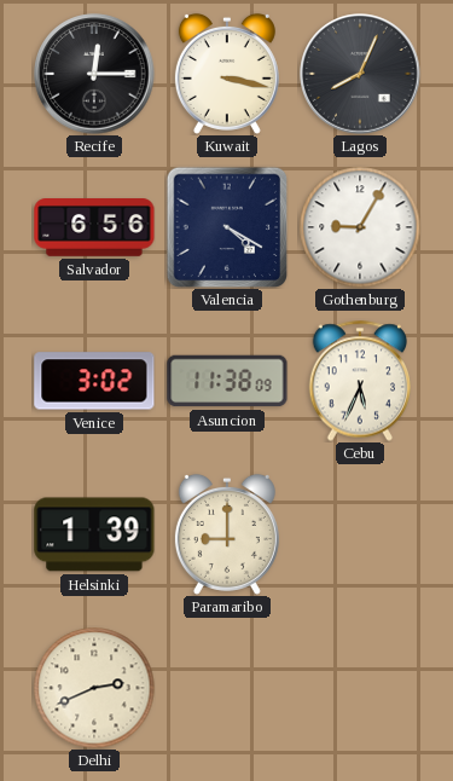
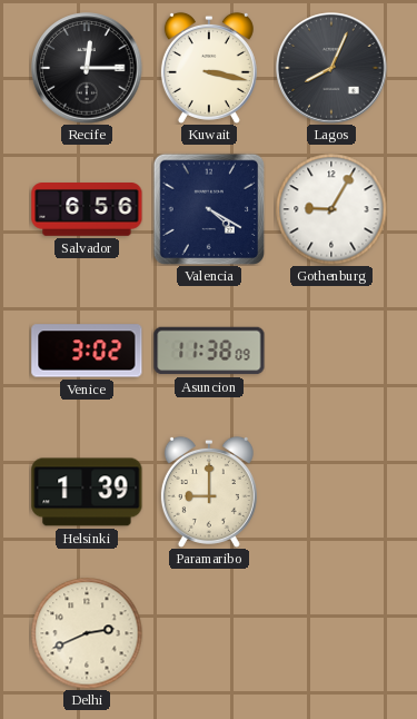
Cebu: 5:34 -> none (360, 381)
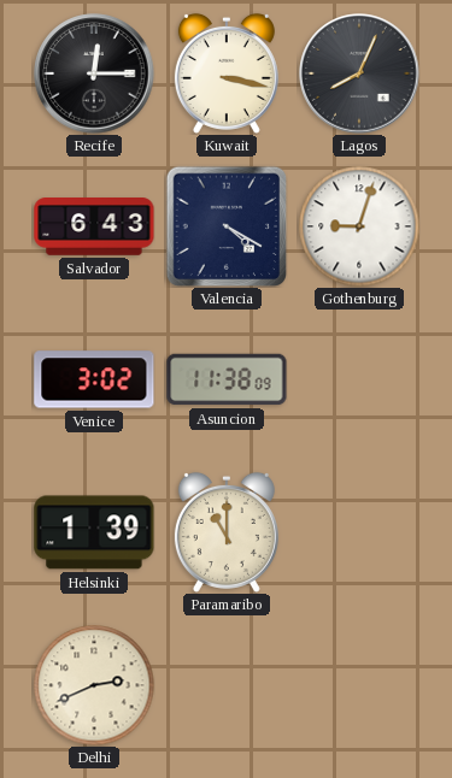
Salvador: 6:56 -> 6:43 (94, 226)
Gothenburg: 9:05 -> 9:03 (359, 226)
Paramaribo: 9:00 -> 11:00 (227, 532)
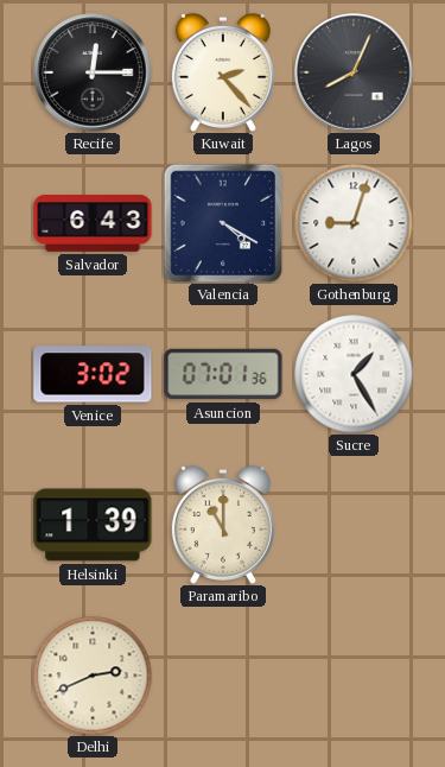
Kuwait: 3:17 -> 2:23 (223, 72)
Asuncion: 11:38 -> 07:01 (223, 374)
Sucre: none -> 1:25 (354, 374)
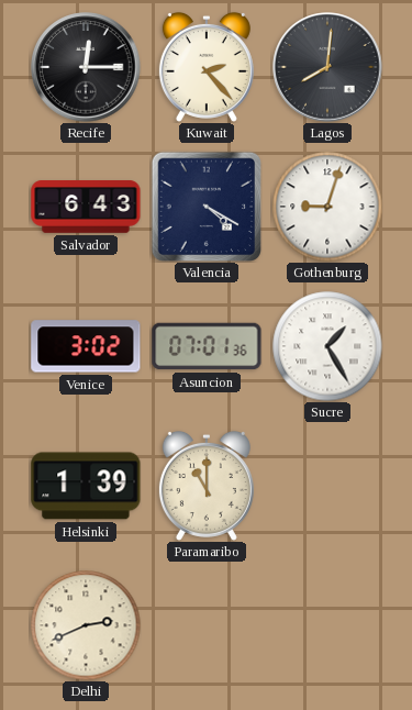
Lagos: 8:04 -> 8:01 (327, 67)
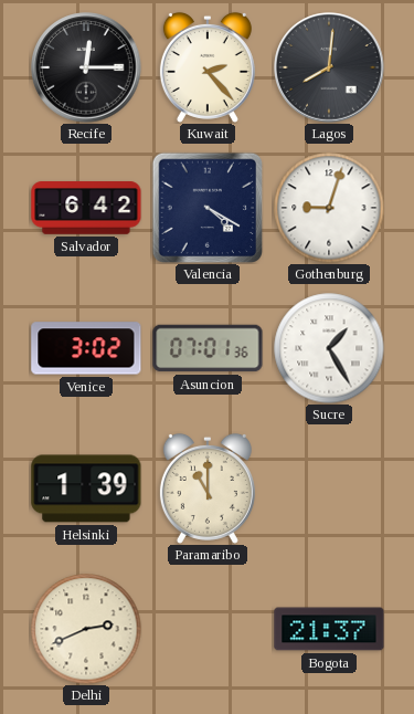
Salvador: 6:43 -> 6:42 (86, 208)
Bogota: none -> 21:37 (329, 629)
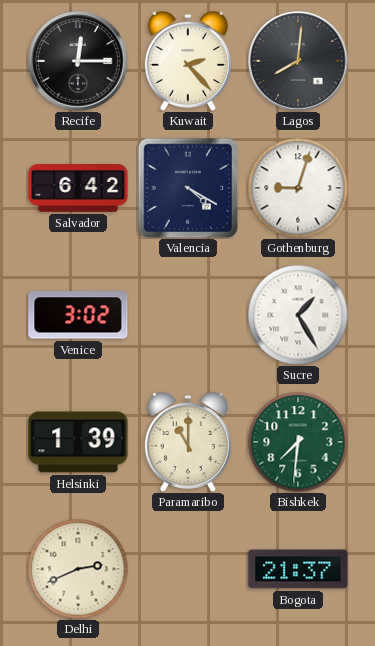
Asuncion: 07:01 -> none (208, 348)
Bishkek: none -> 7:31 (298, 442)
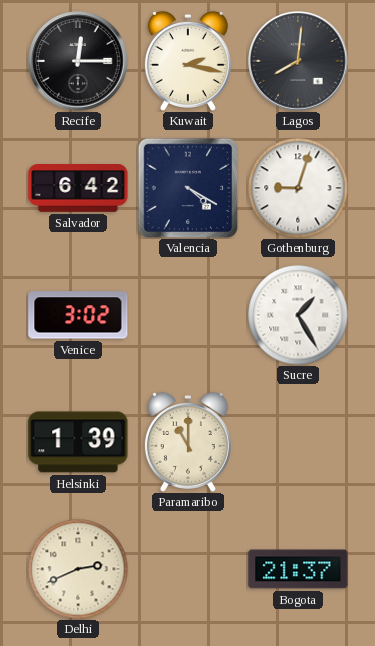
Kuwait: 2:23 -> 2:17 (188, 61)
Bishkek: 7:31 -> none (298, 442)
